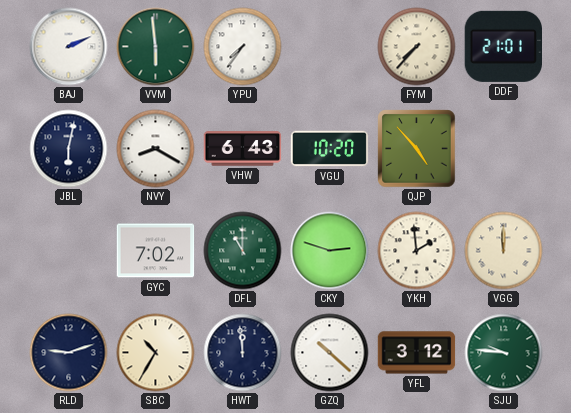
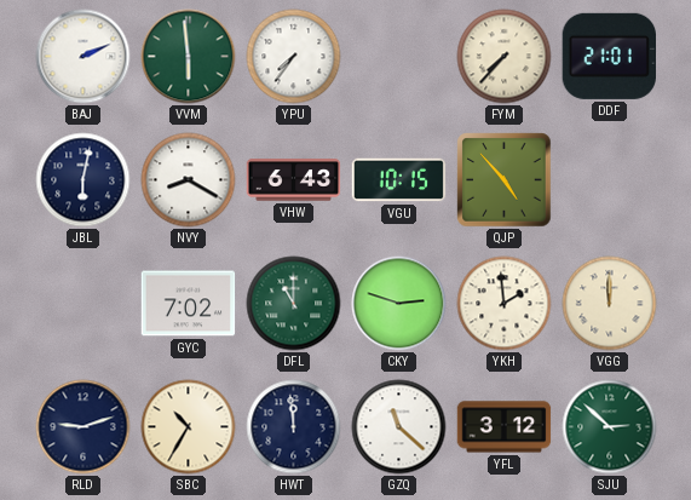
VGU: 10:20 -> 10:15 (399, 180)
GZQ: 10:22 -> 11:22 (399, 427)
SJU: 9:46 -> 2:52 (610, 427)
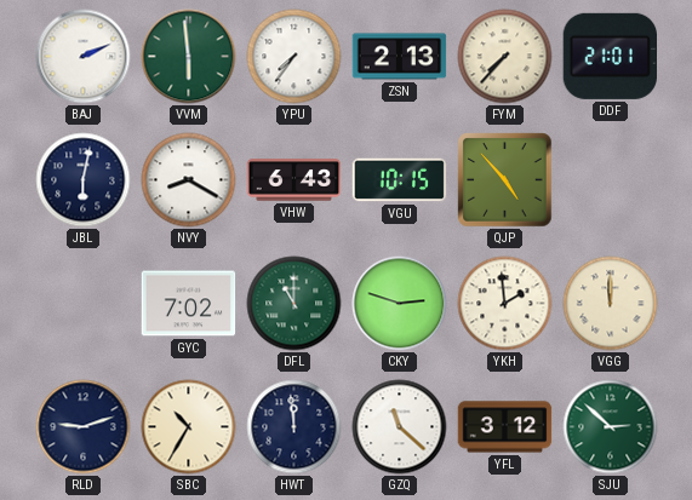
ZSN: none -> 2:13 (400, 57)
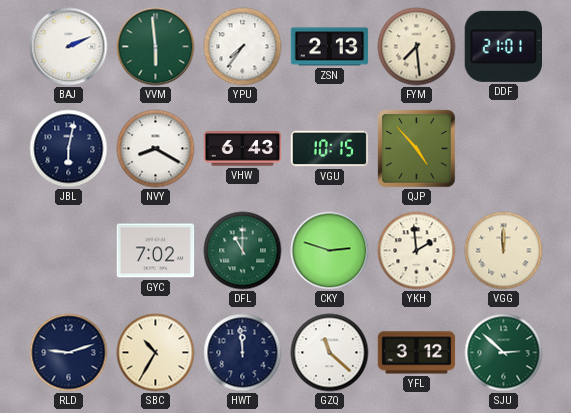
FYM: 7:37 -> 7:29 (417, 47)
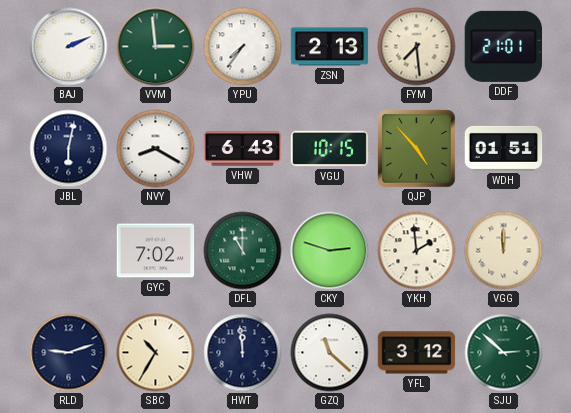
VVM: 5:59 -> 2:59 (156, 47)
WDH: none -> 01:51 (504, 148)
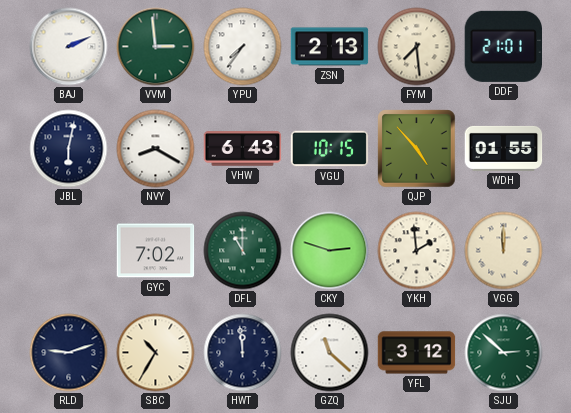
WDH: 01:51 -> 01:55 (504, 148)
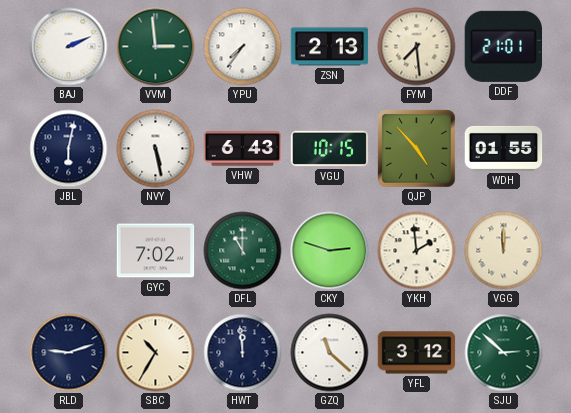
NVY: 8:20 -> 5:28 (156, 149)
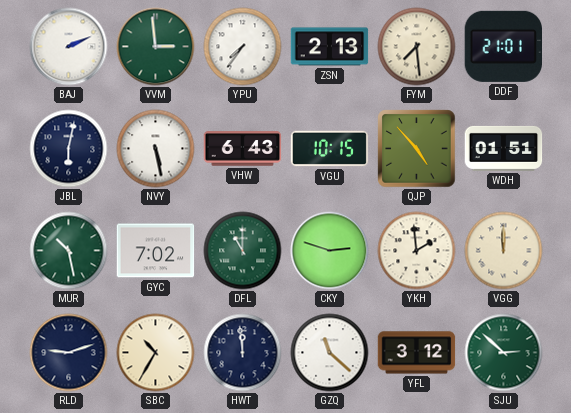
WDH: 01:55 -> 01:51 (504, 148)
MUR: none -> 10:28 (69, 251)
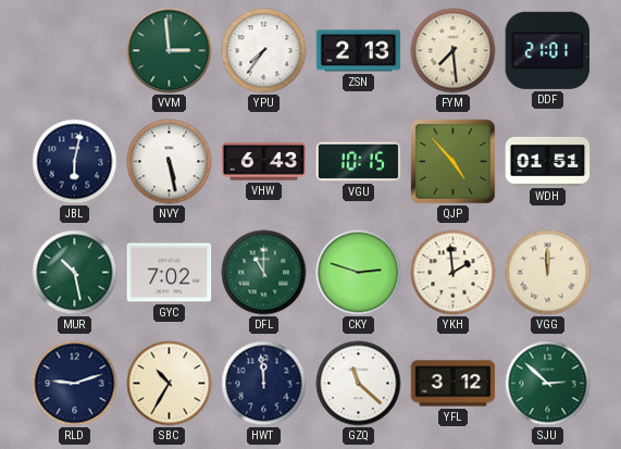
BAJ: 2:11 -> none (69, 47)
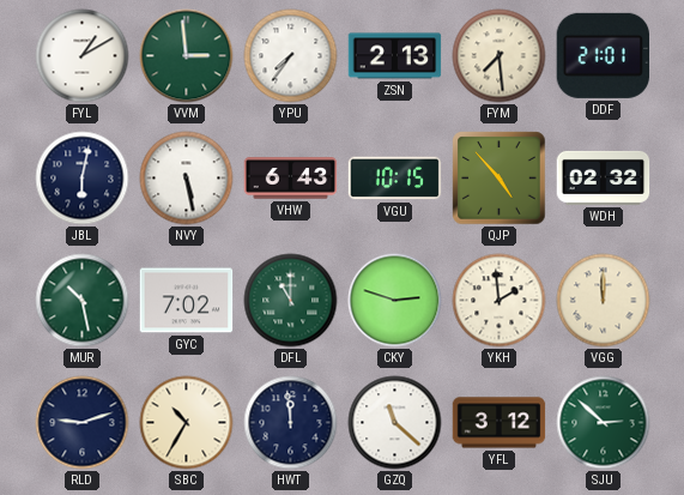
FYL: none -> 1:10 (83, 56)
WDH: 01:51 -> 02:32 (604, 177)
